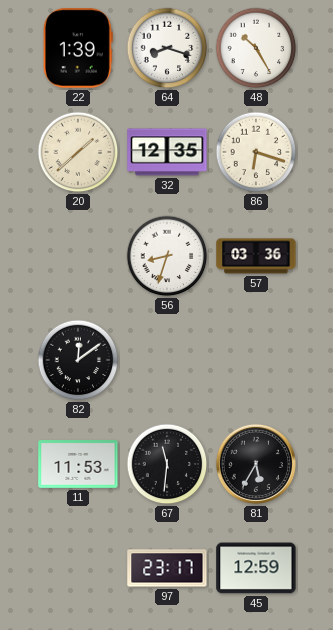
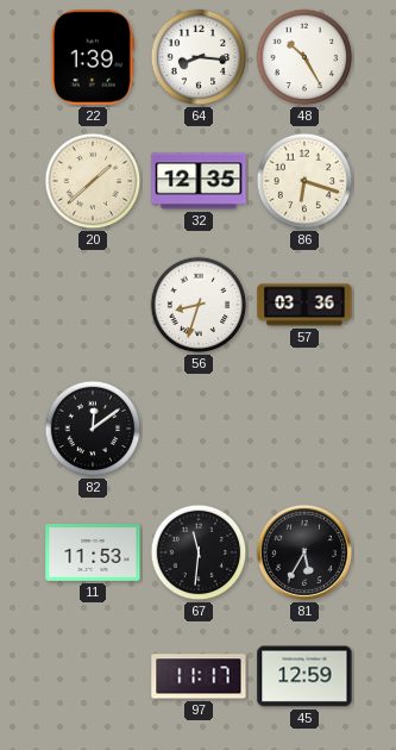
64: 8:18 -> 8:16 (199, 57)
97: 23:17 -> 11:17 (199, 676)
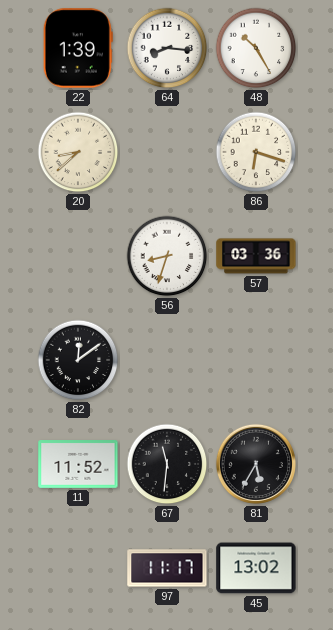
20: 1:38 -> 8:38 (78, 152)
32: 12:35 -> none (199, 181)
11: 11:53 -> 11:52 (78, 465)
45: 12:59 -> 13:02 (256, 568)
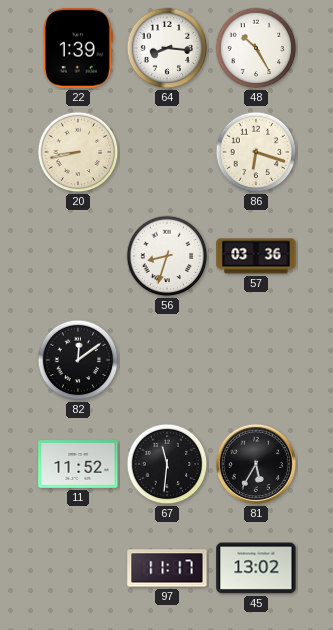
20: 8:38 -> 8:43 (78, 152)
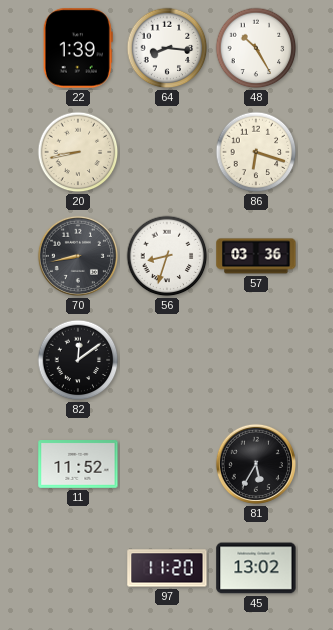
70: none -> 8:43 (78, 256)
67: 11:31 -> none (167, 464)
97: 11:17 -> 11:20 (167, 568)
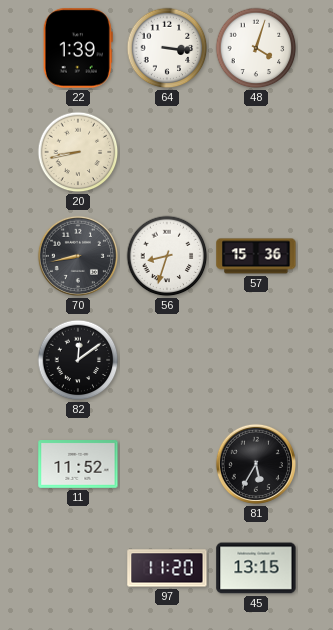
64: 8:16 -> 3:16 (167, 48)
48: 10:25 -> 4:03 (256, 48)
86: 6:18 -> none (256, 152)
57: 03:36 -> 15:36 (256, 256)
45: 13:02 -> 13:15 (256, 568)
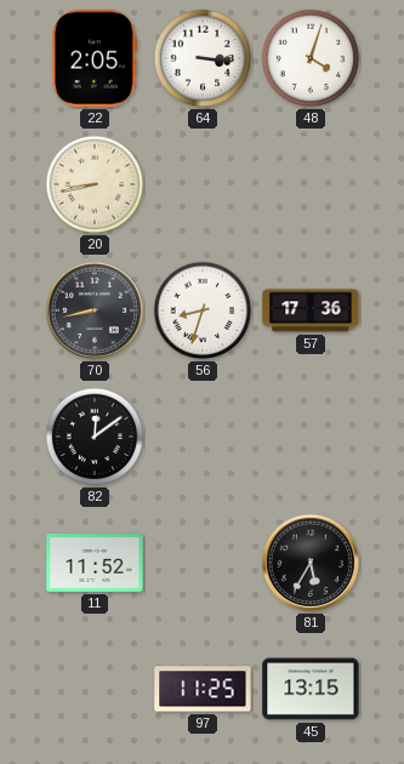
22: 1:39 -> 2:05 (95, 58)
57: 15:36 -> 17:36 (311, 310)
97: 11:20 -> 11:25 (203, 689)
